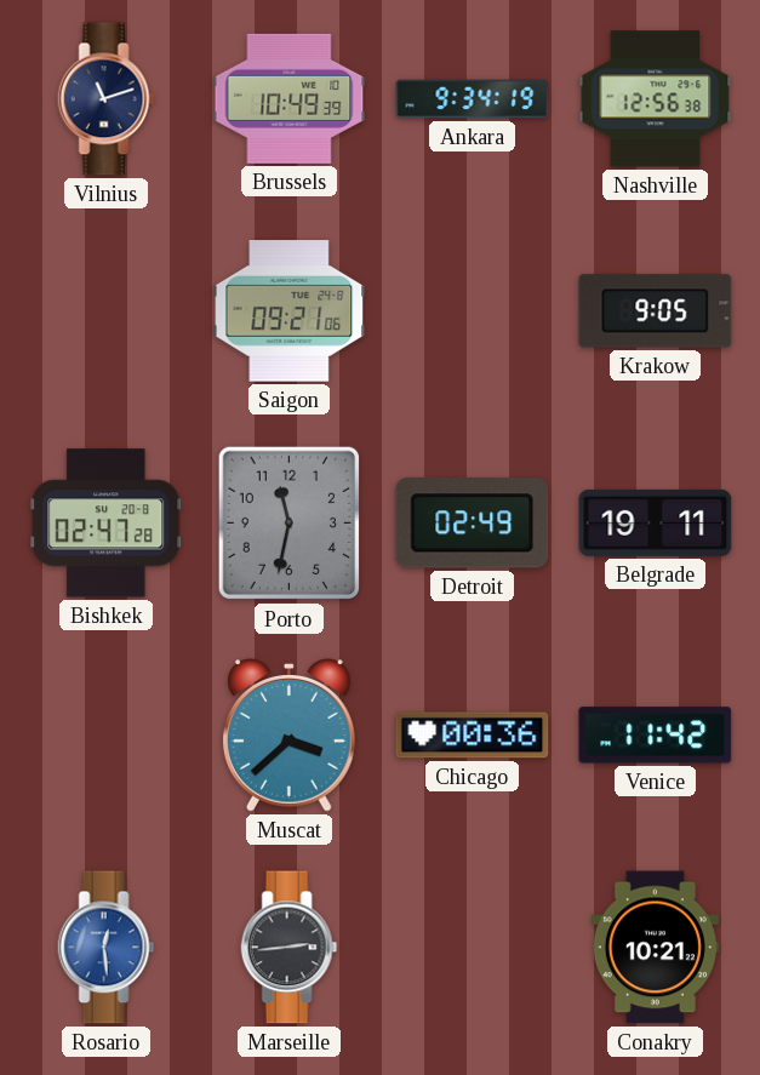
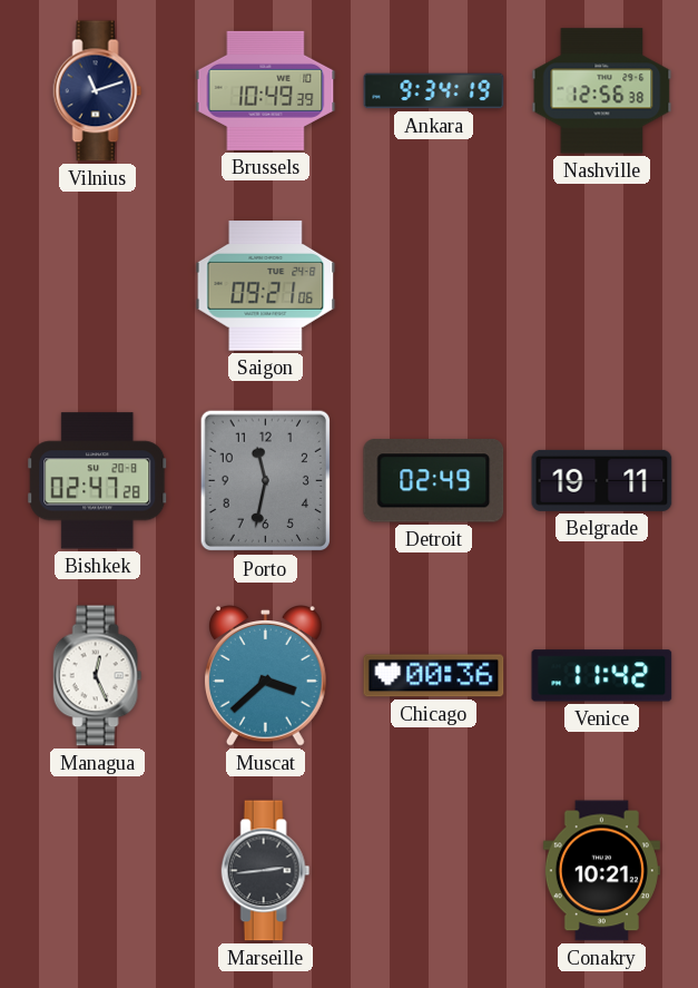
Krakow: 9:05 -> none (656, 311)
Managua: none -> 12:26 (98, 676)
Rosario: 12:29 -> none (107, 948)
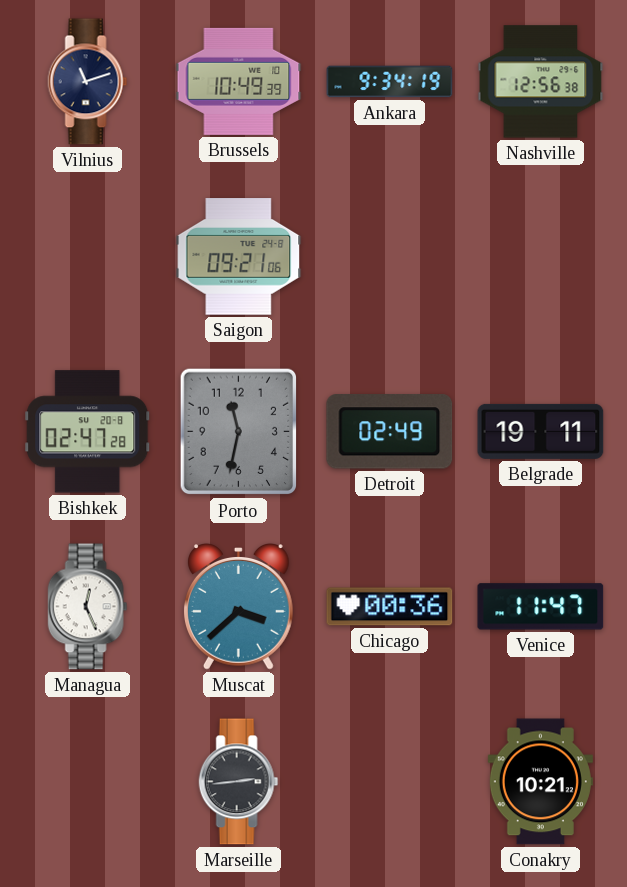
Venice: 11:42 -> 11:47 (541, 607)
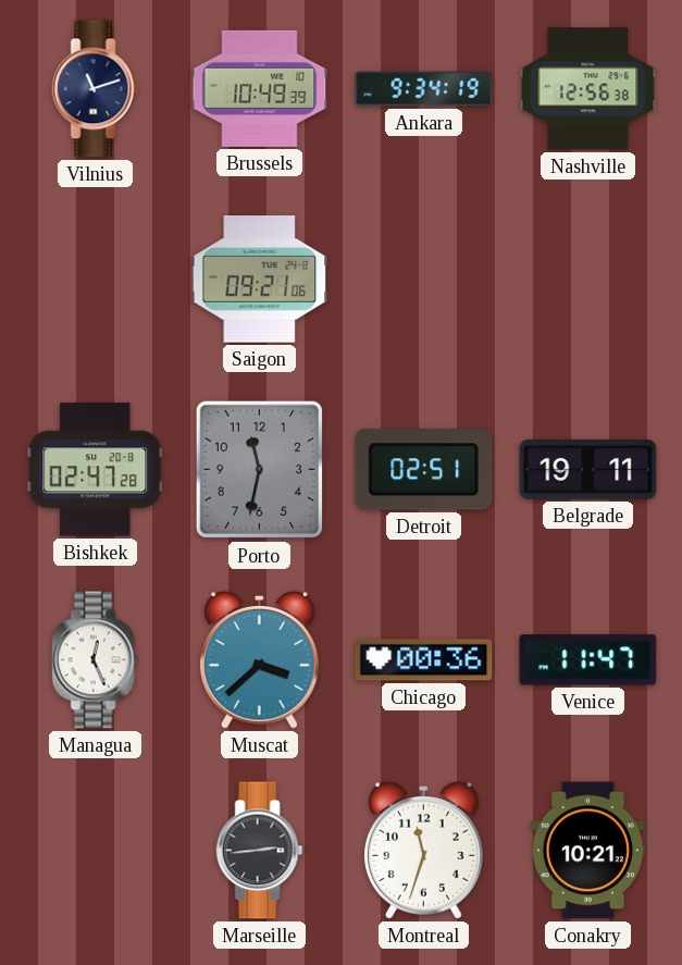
Detroit: 02:49 -> 02:51 (424, 470)
Montreal: none -> 11:33 (423, 851)
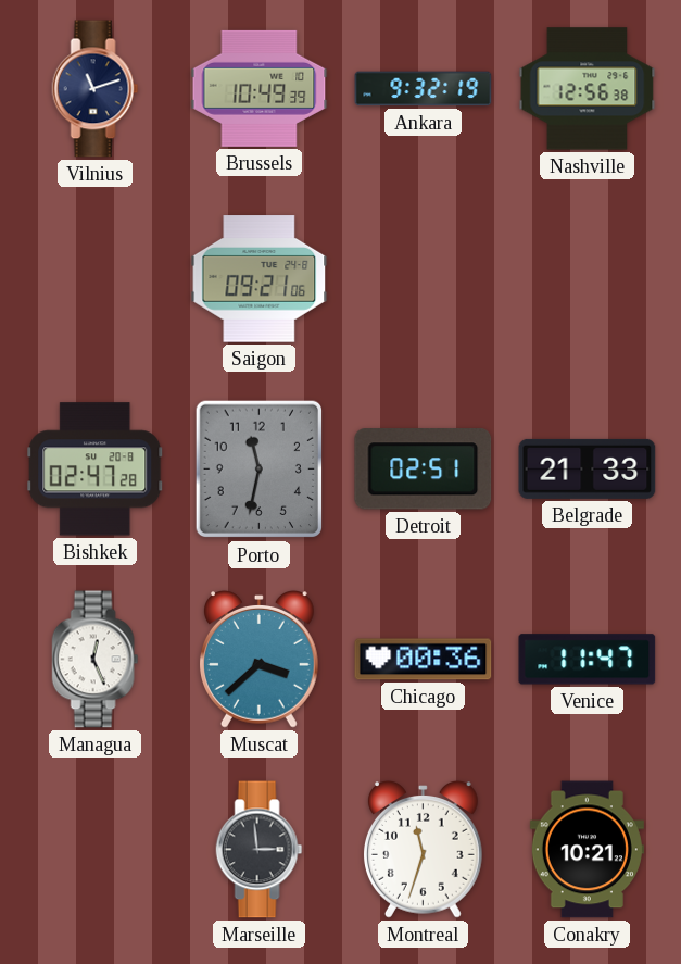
Ankara: 9:34 -> 9:32 (424, 89)
Belgrade: 19:11 -> 21:33 (588, 468)
Marseille: 2:44 -> 2:59 (260, 850)
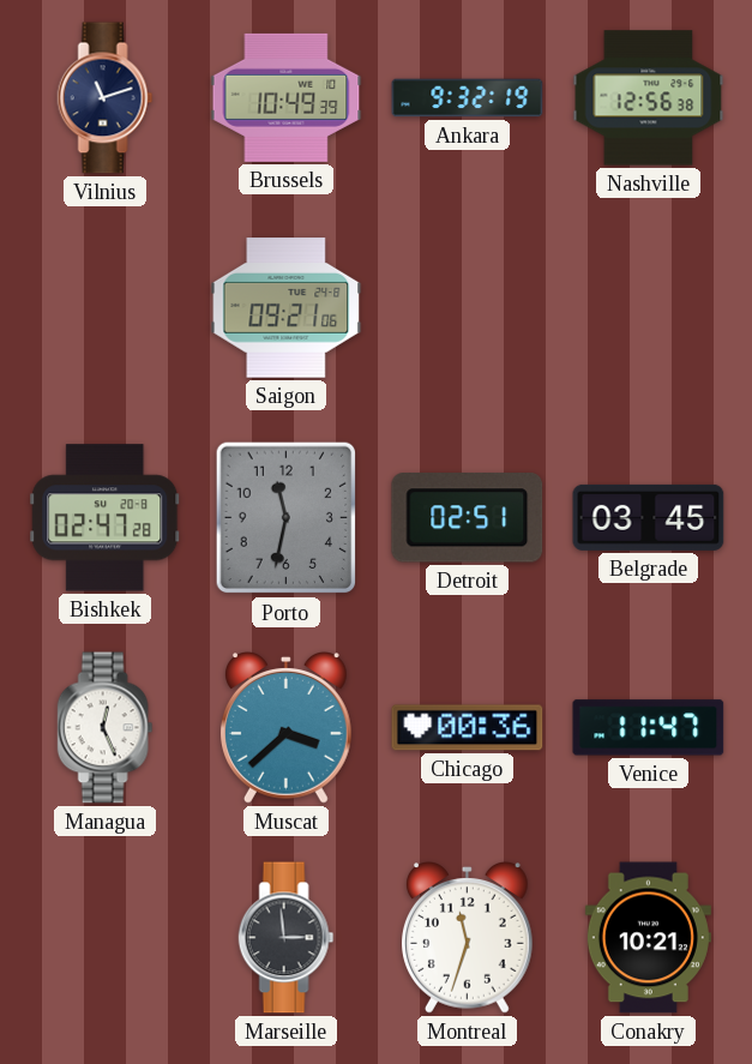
Belgrade: 21:33 -> 03:45 (649, 517)
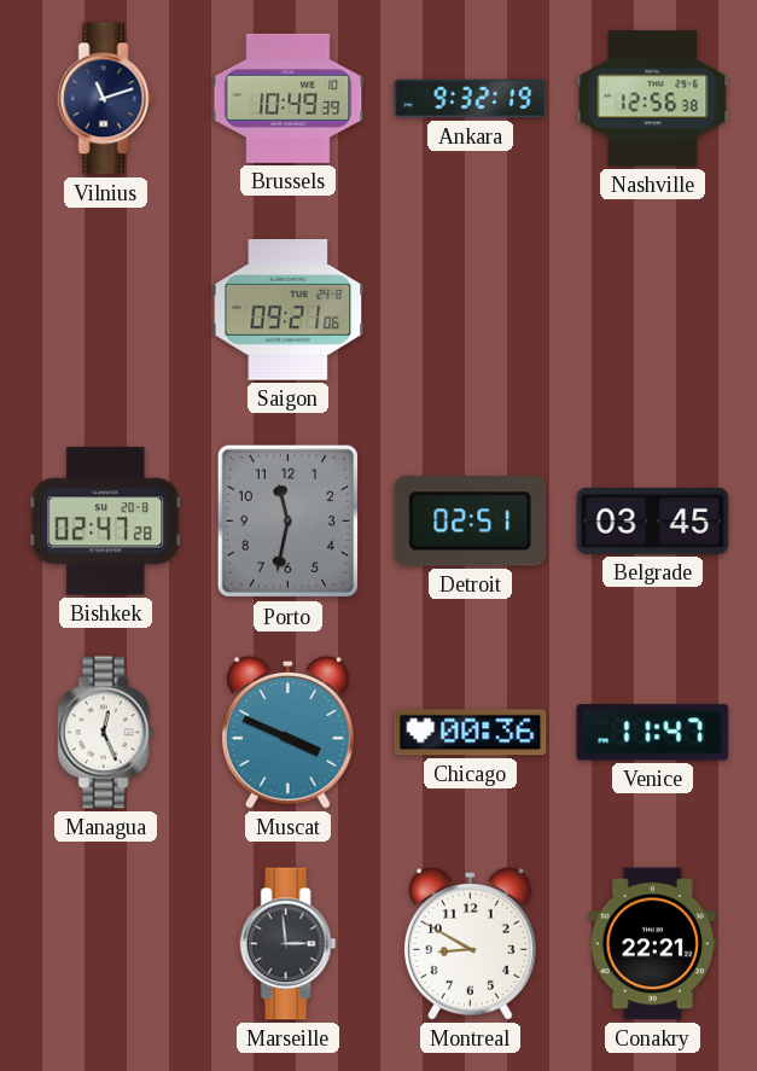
Muscat: 3:38 -> 3:49 (287, 733)
Montreal: 11:33 -> 8:50 (470, 944)
Conakry: 10:21 -> 22:21 (652, 944)
